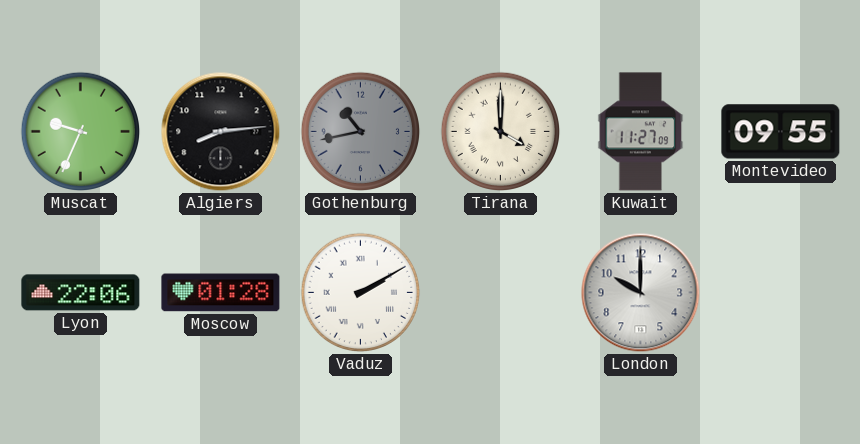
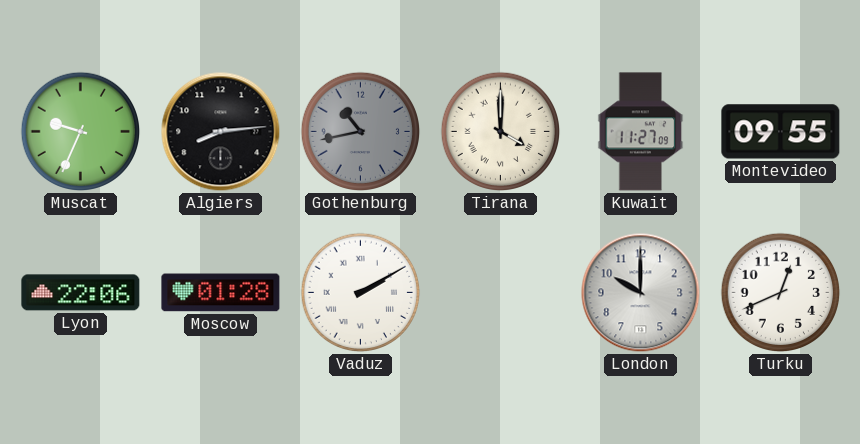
Turku: none -> 12:41 (781, 293)
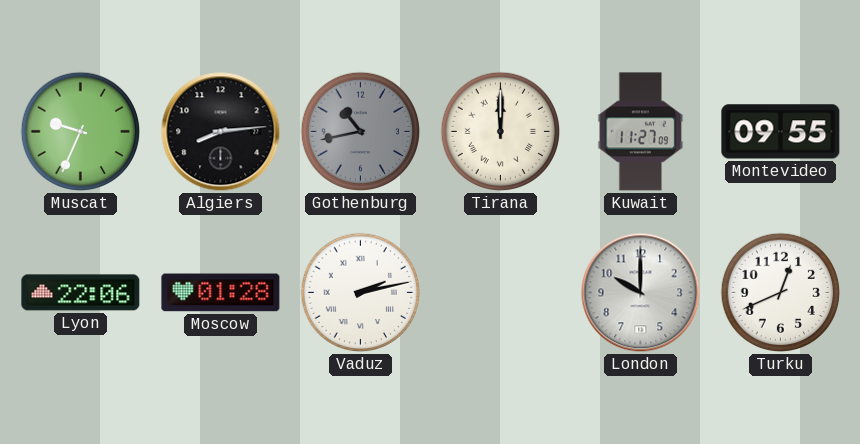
Tirana: 4:00 -> 12:00 (501, 132)
Vaduz: 2:10 -> 2:13 (361, 293)
